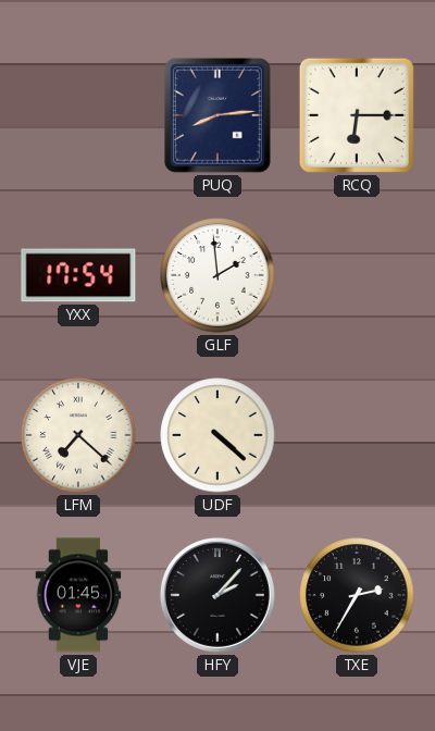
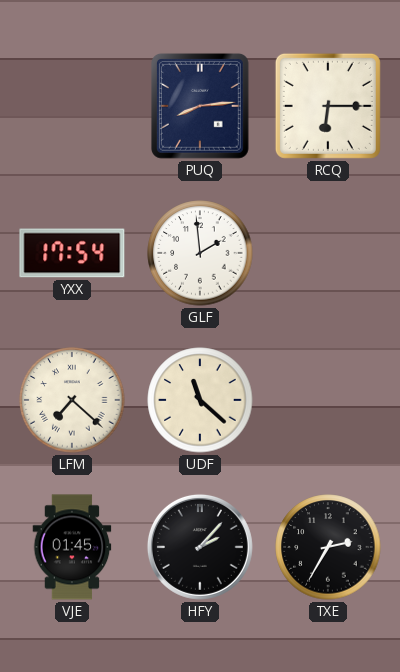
UDF: 4:22 -> 11:22 (200, 400)
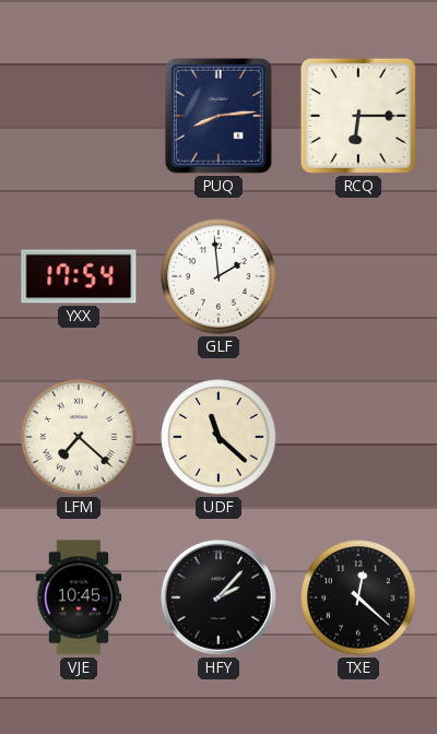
VJE: 01:45 -> 10:45 (79, 597)
TXE: 2:35 -> 12:22 (358, 597)
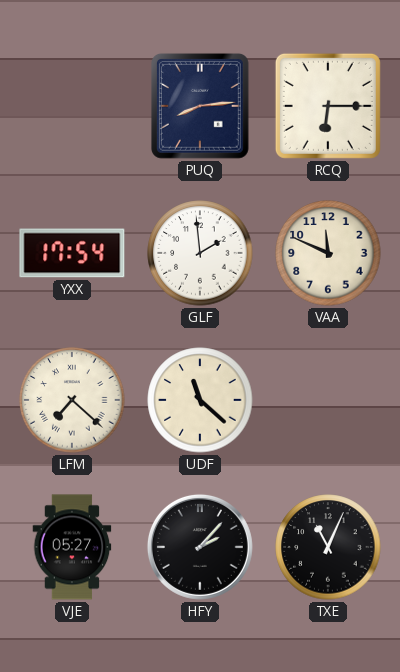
VAA: none -> 11:49 (328, 253)
VJE: 10:45 -> 05:27 (72, 547)
TXE: 12:22 -> 11:04 (328, 547)
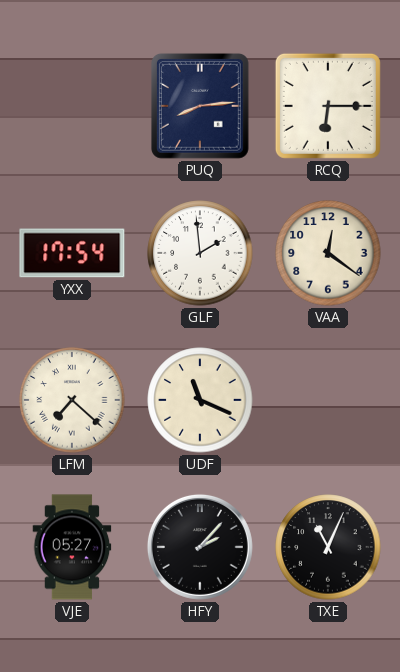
VAA: 11:49 -> 12:21 (328, 253)
UDF: 11:22 -> 11:19 (200, 400)
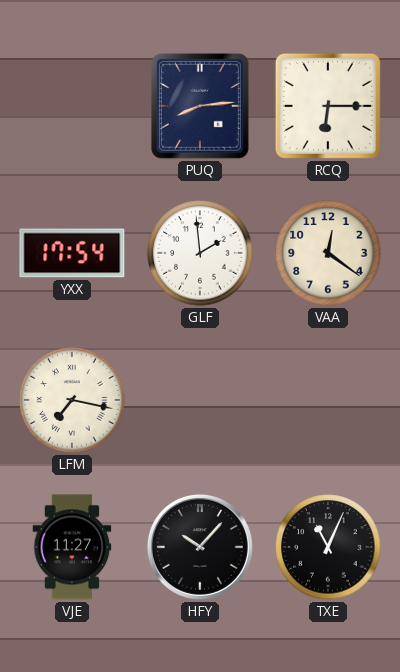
LFM: 7:22 -> 7:17 (72, 400)
UDF: 11:19 -> none (200, 400)
VJE: 05:27 -> 11:27 (72, 547)
HFY: 2:07 -> 10:07 (200, 547)
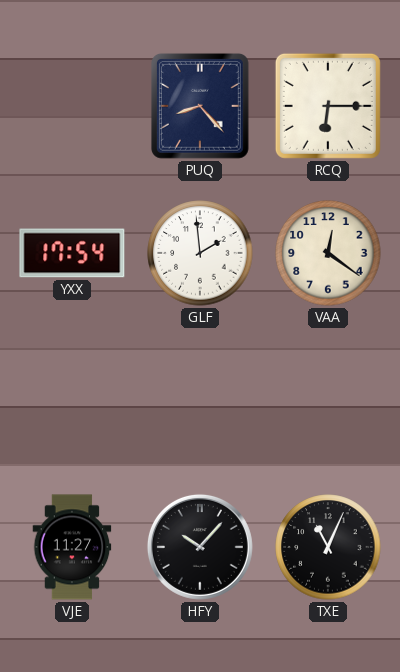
PUQ: 8:14 -> 8:23 (200, 106)
LFM: 7:17 -> none (72, 400)
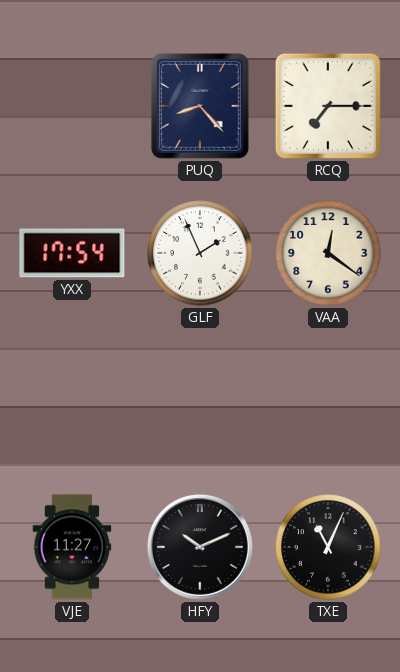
RCQ: 6:15 -> 7:15 (328, 106)
GLF: 1:59 -> 1:56 (200, 253)
HFY: 10:07 -> 10:11 (200, 547)
